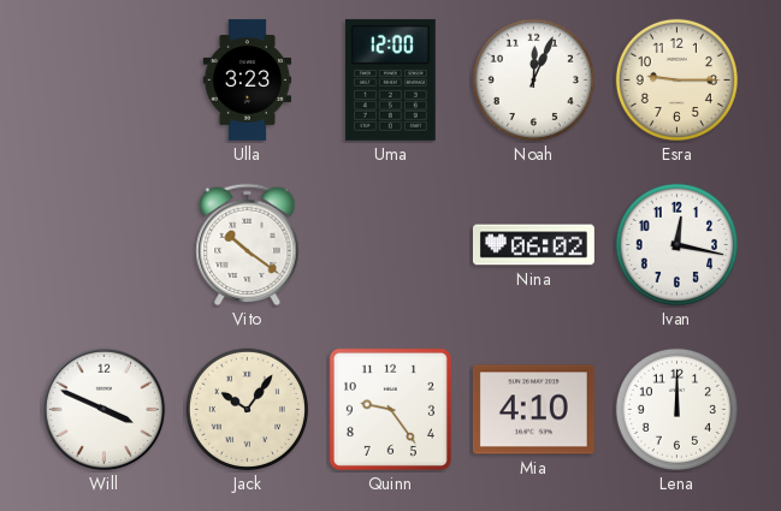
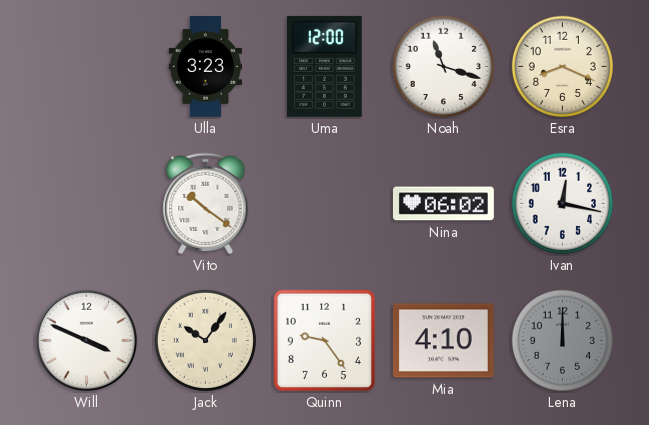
Noah: 12:04 -> 11:18 (443, 66)
Esra: 9:15 -> 8:19 (562, 66)
Lena dial: white -> grey (562, 340)
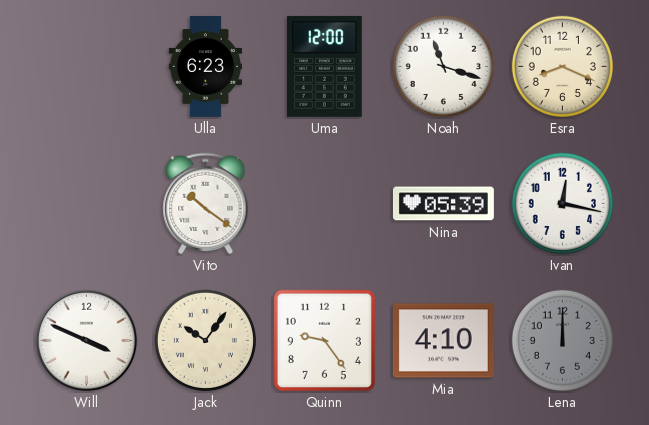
Ulla: 3:23 -> 6:23 (206, 66)
Nina: 06:02 -> 05:39 (443, 204)
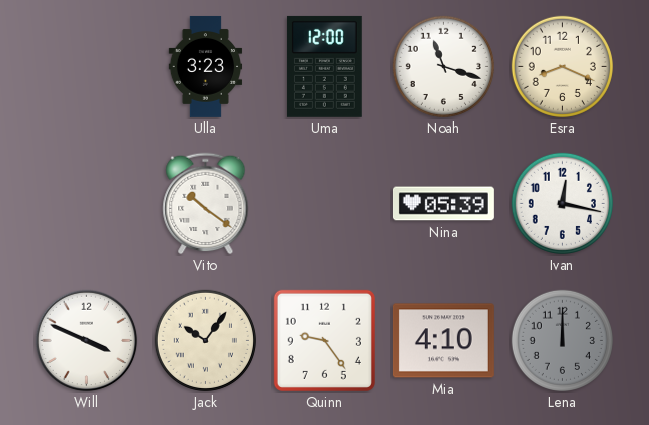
Ulla: 6:23 -> 3:23 (206, 66)
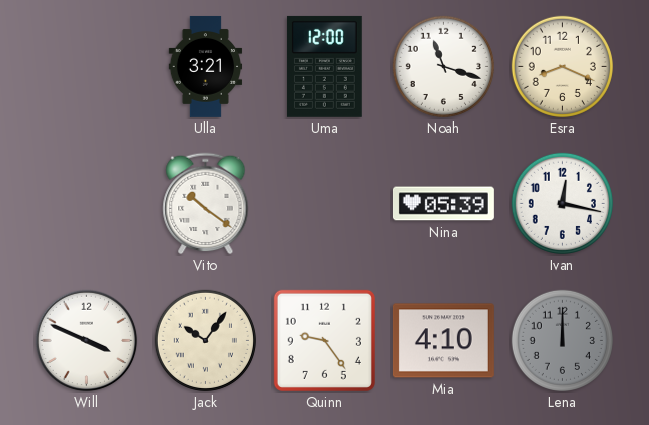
Ulla: 3:23 -> 3:21 (206, 66)
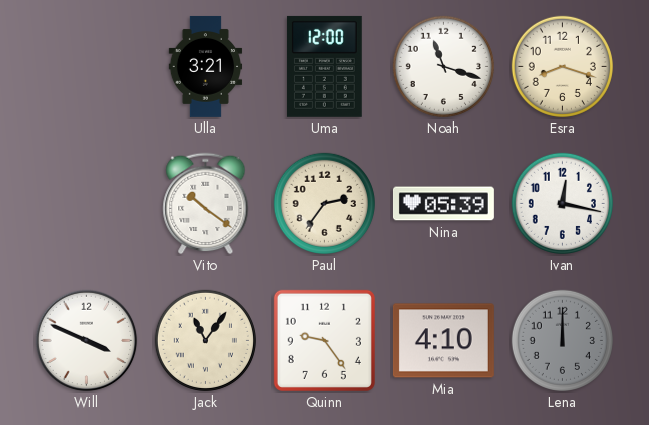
Esra: 8:19 -> 8:18 (562, 66)
Paul: none -> 2:36 (324, 203)
Jack: 10:06 -> 11:06 (205, 340)
